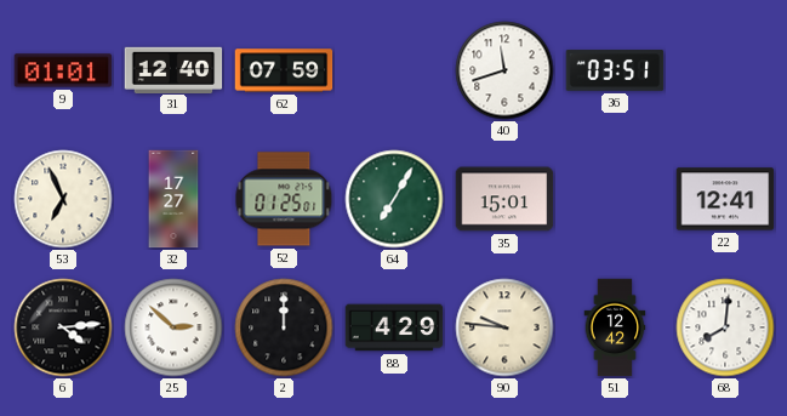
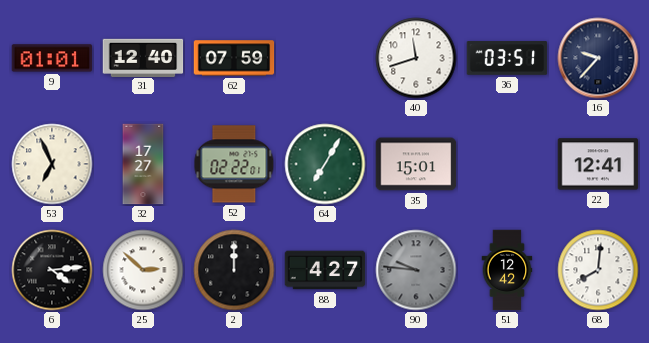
16: none -> 9:37 (598, 58)
52: 01:25 -> 02:22 (234, 164)
88: 4:29 -> 4:27 (325, 270)
90 dial: cream -> grey (416, 270)
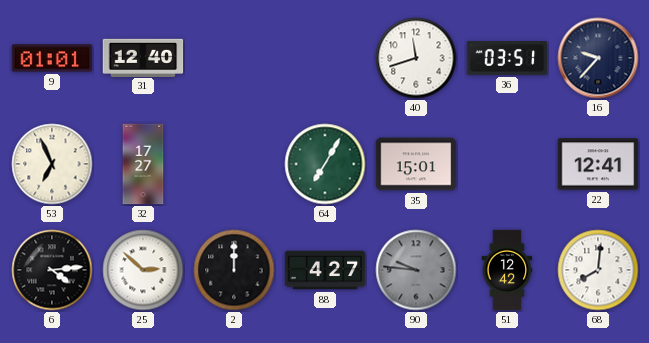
62: 07:59 -> none (234, 58)
52: 02:22 -> none (234, 164)
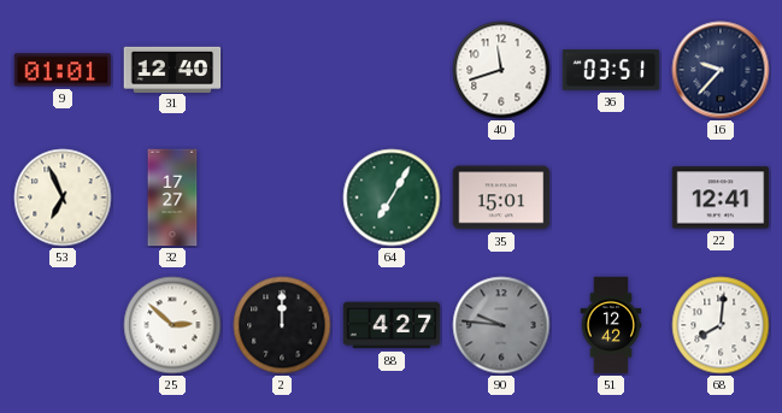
6: 4:14 -> none (52, 270)
